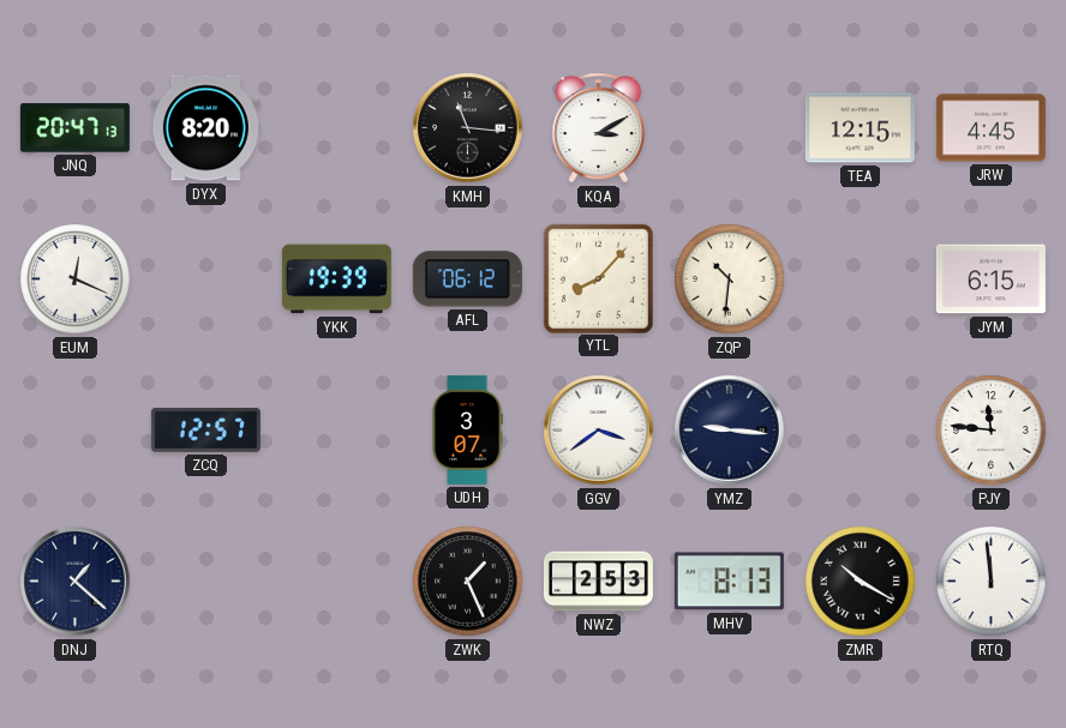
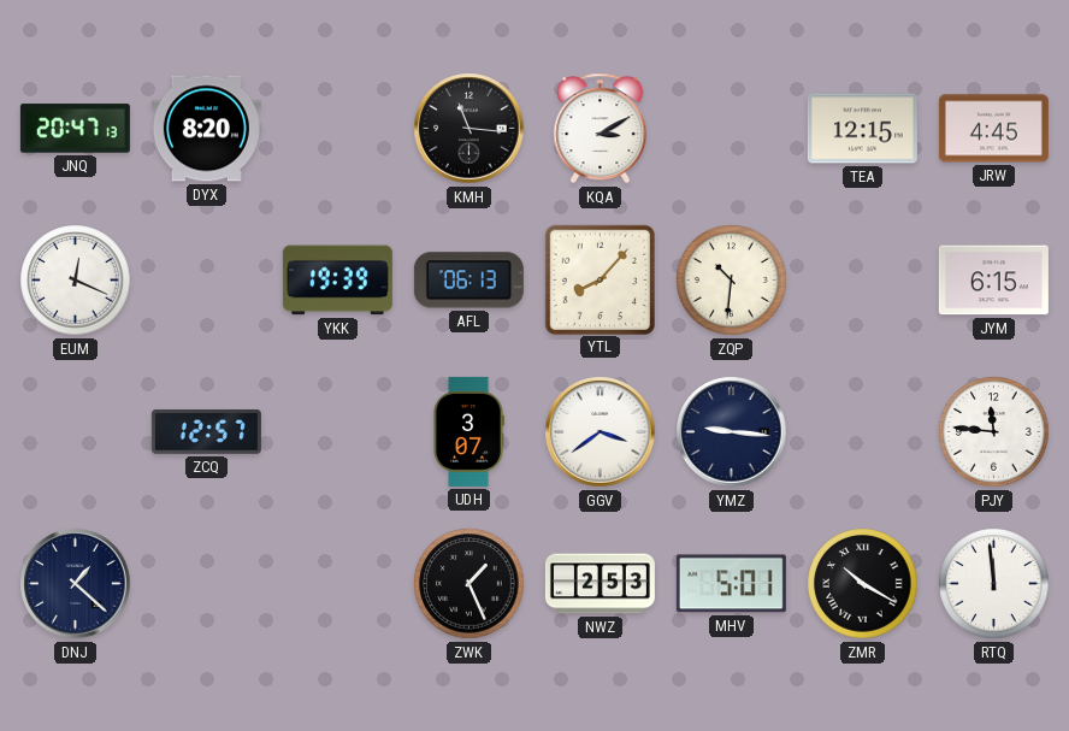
AFL: 06:12 -> 06:13 (468, 281)
MHV: 8:13 -> 5:01 (731, 584)
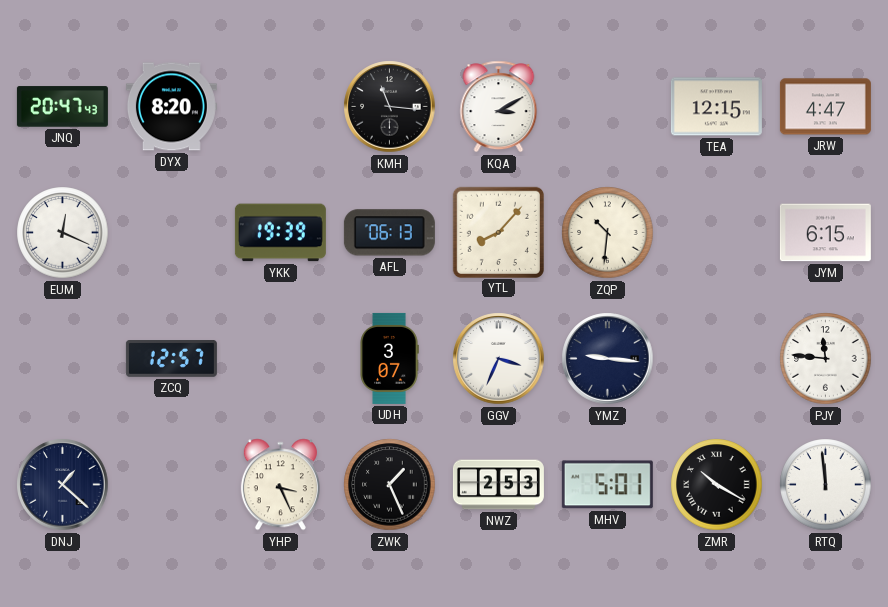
JNQ: 20:47:13 -> 20:47:43 (62, 107)
JRW: 4:45 -> 4:47 (825, 107)
GGV: 3:39 -> 3:34 (499, 359)
YHP: none -> 3:26 (280, 485)
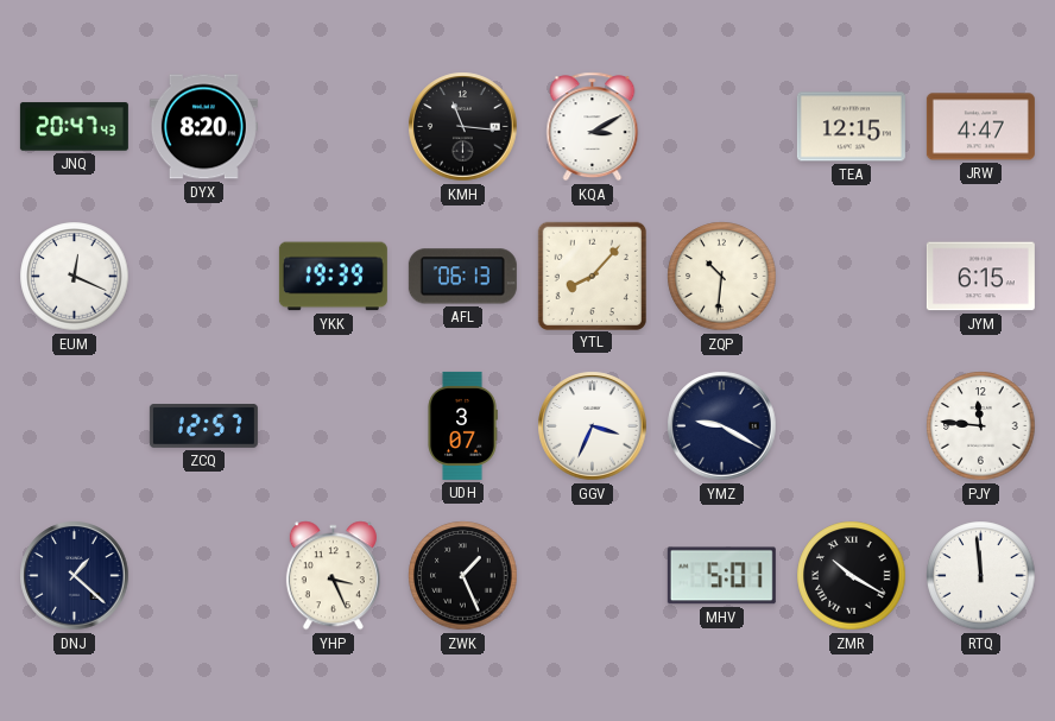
YMZ: 9:16 -> 9:20 (722, 426)
NWZ: 2:53 -> none (498, 485)
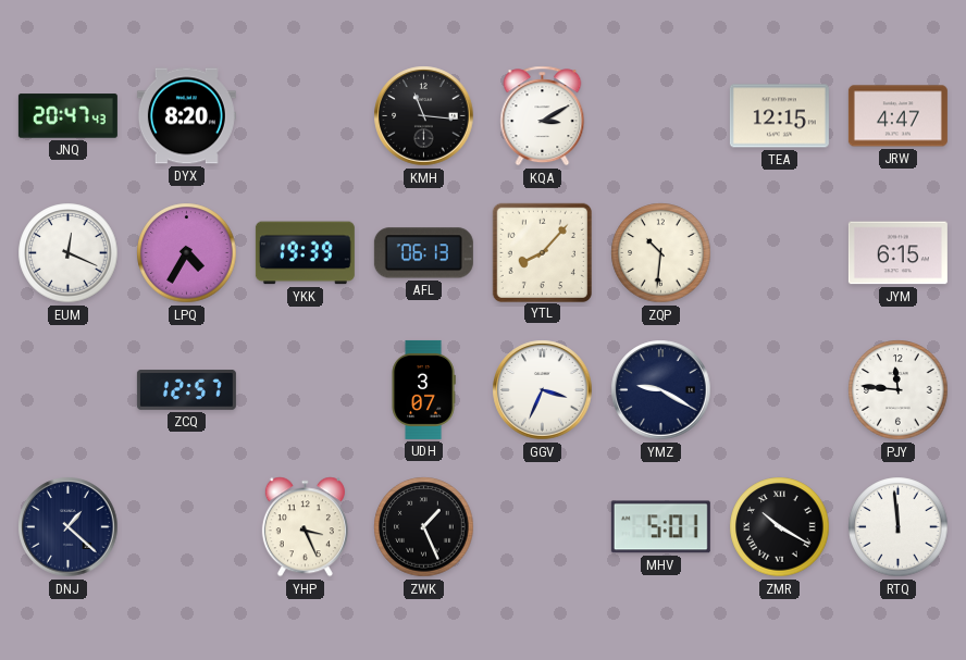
LPQ: none -> 4:35 (187, 253)
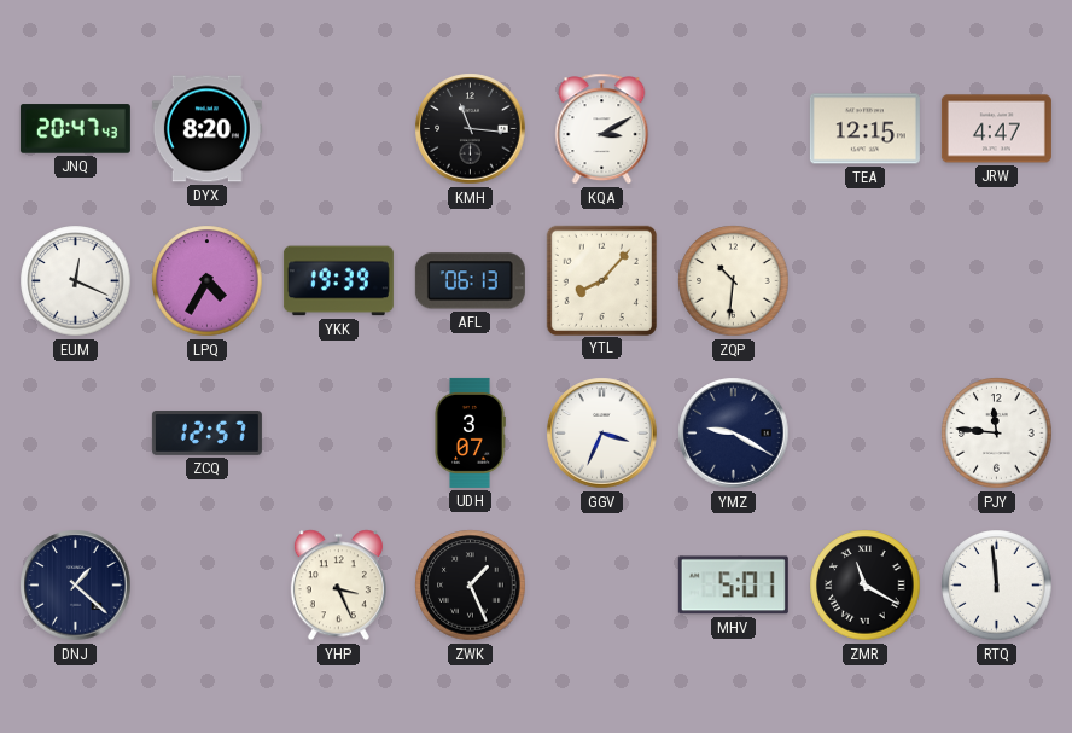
JYM: 6:15 -> none (897, 253)
ZMR: 10:20 -> 11:20 (866, 586)
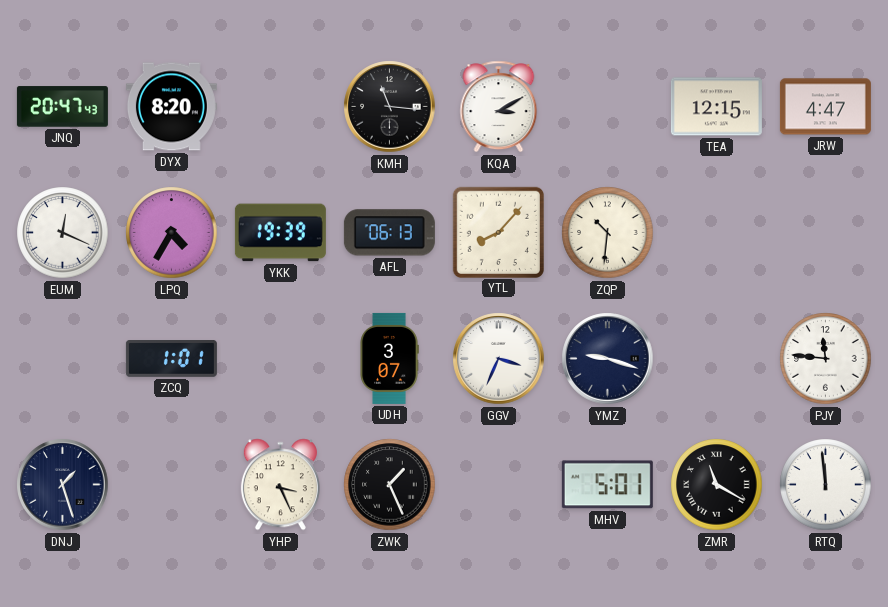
ZCQ: 12:57 -> 1:01 (171, 359)
YMZ: 9:20 -> 9:18 (608, 359)
DNJ: 1:22 -> 1:27 (63, 485)
